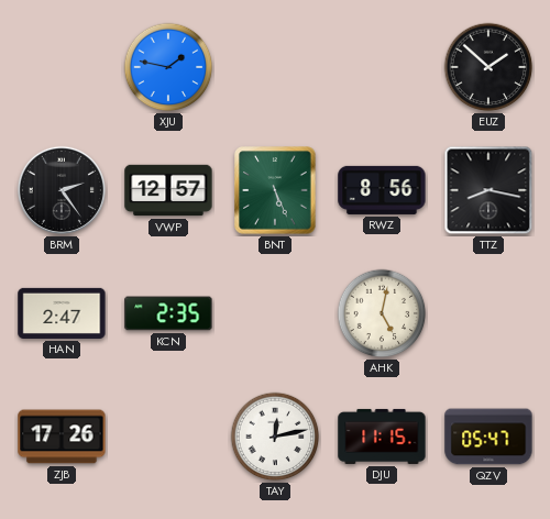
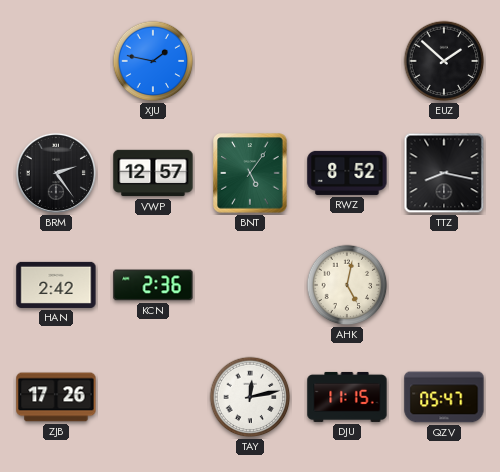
BNT: 5:26 -> 5:06 (250, 173)
RWZ: 8:56 -> 8:52 (347, 173)
HAN: 2:47 -> 2:42 (56, 285)
KCN: 2:35 -> 2:36 (153, 285)
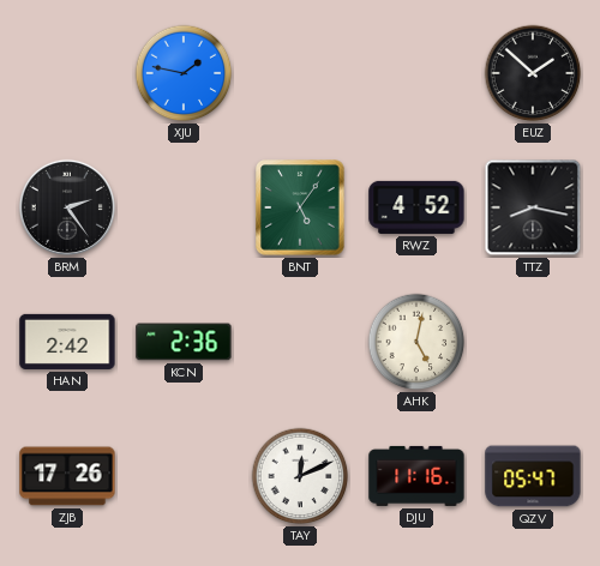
VWP: 12:57 -> none (153, 173)
RWZ: 8:52 -> 4:52 (416, 207)
TAY: 12:13 -> 12:11 (300, 476)
DJU: 11:15 -> 11:16 (416, 476)
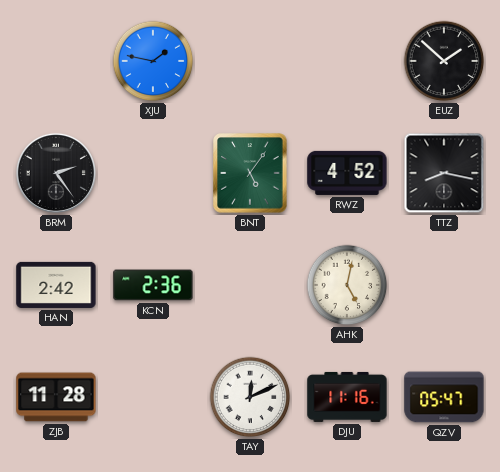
ZJB: 17:26 -> 11:28 (56, 397)
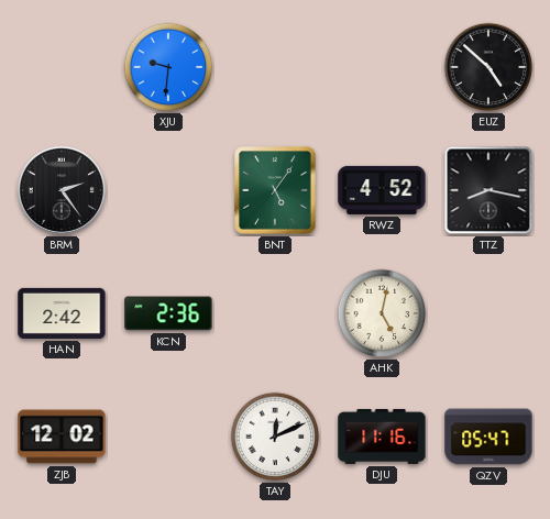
XJU: 1:47 -> 9:31 (168, 67)
EUZ: 1:52 -> 4:52 (488, 67)
ZJB: 11:28 -> 12:02 (62, 437)
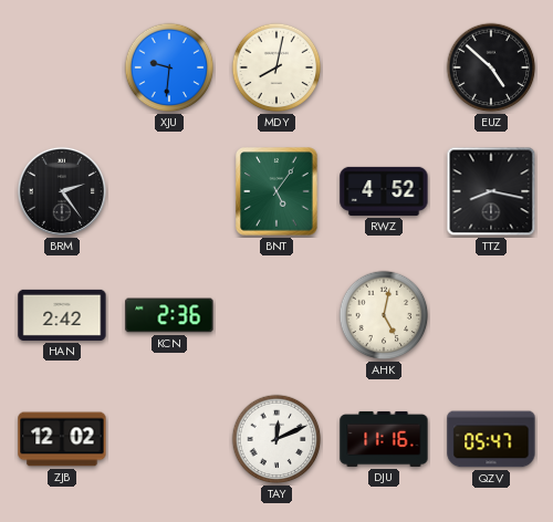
MDY: none -> 8:02 (276, 67)
